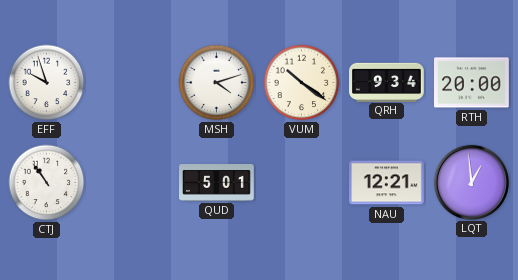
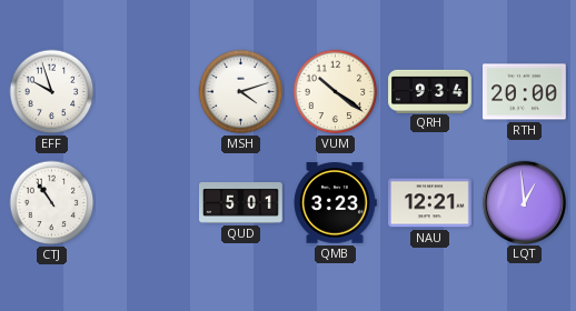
QMB: none -> 3:23 (335, 203)
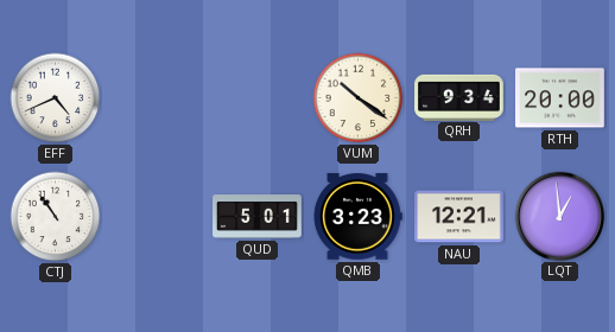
EFF: 9:57 -> 4:41 (56, 98)
MSH: 4:12 -> none (241, 92)
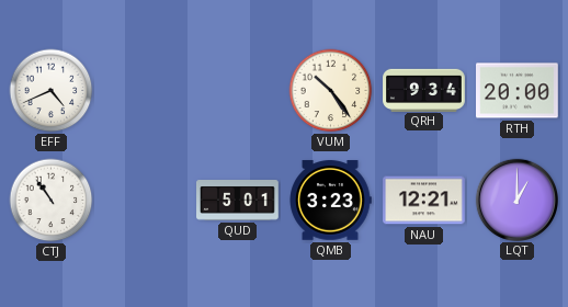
VUM: 10:21 -> 10:24 (331, 91)
LQT: 12:59 -> 1:00 (516, 200)
